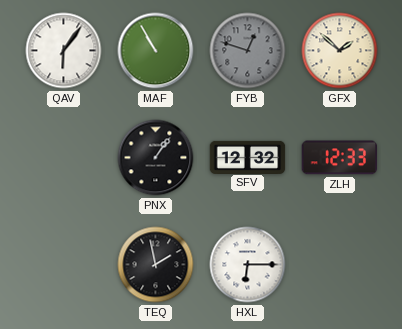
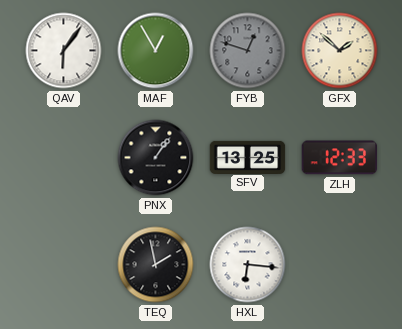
MAF: 10:55 -> 12:55 (156, 51)
SFV: 12:32 -> 13:25 (248, 157)
HXL: 6:15 -> 6:16 (248, 265)
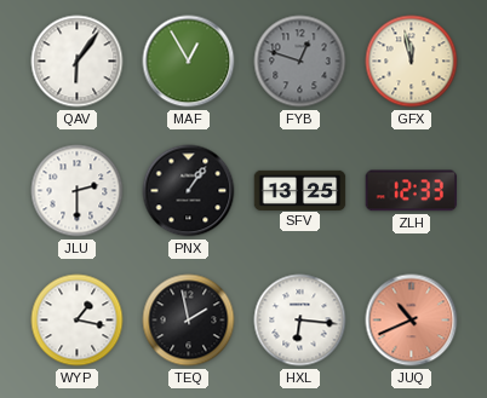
GFX: 1:52 -> 11:58 (412, 62)
JLU: none -> 2:30 (78, 191)
WYP: none -> 1:17 (78, 321)
JUQ: none -> 10:41 (412, 321)
